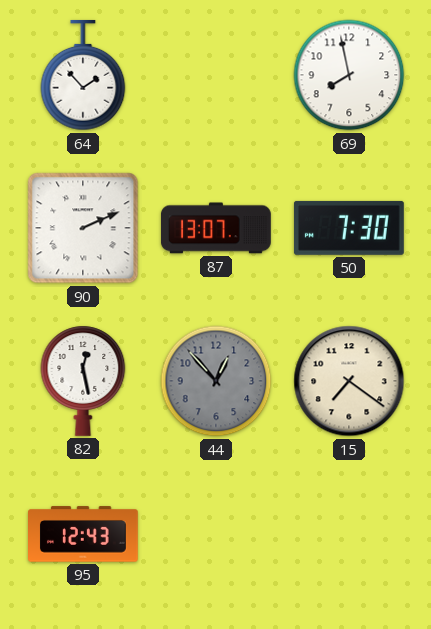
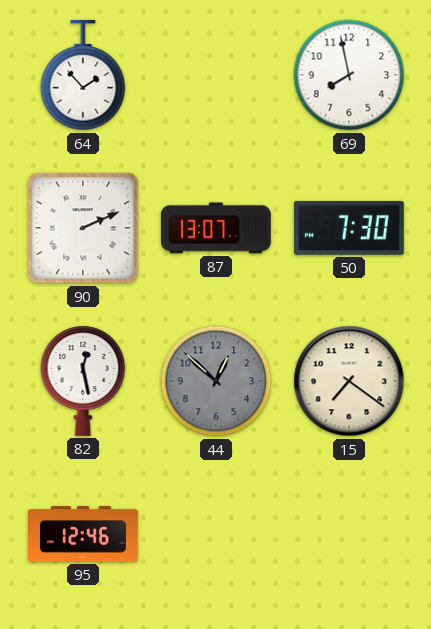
44: 12:53 -> 12:52 (216, 381)
95: 12:43 -> 12:46 (84, 534)
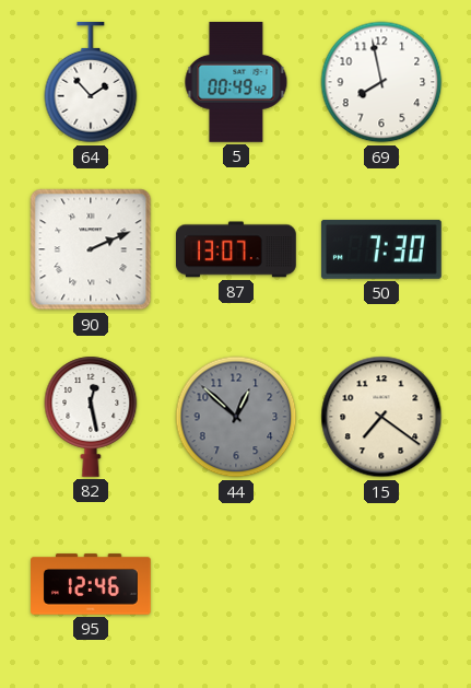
5: none -> 00:49 (236, 82)
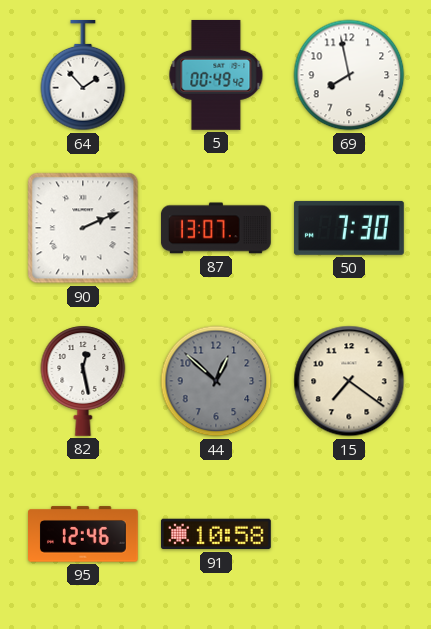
91: none -> 10:58 (216, 534)
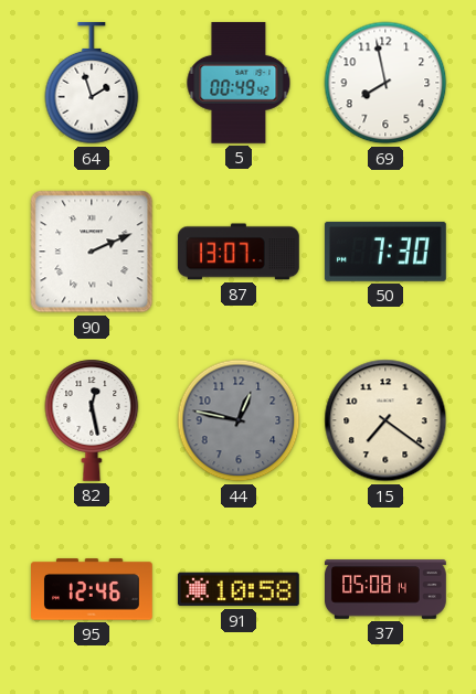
64: 1:53 -> 1:57 (92, 84)
44: 12:52 -> 12:47 (239, 420)
37: none -> 05:08 (385, 589)
